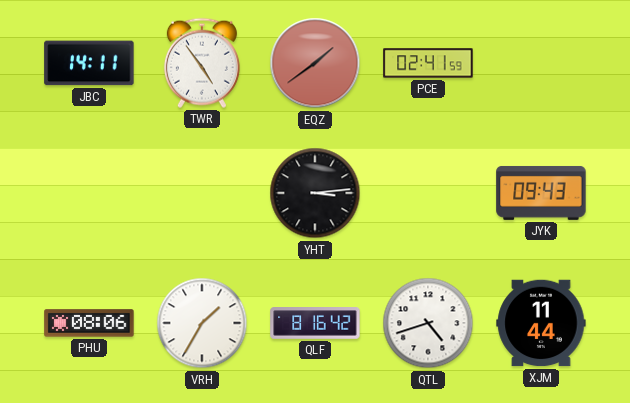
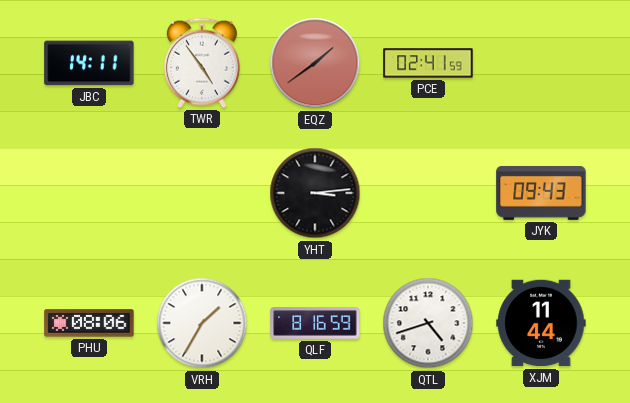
QLF: 8:16:42 -> 8:16:59 (315, 323)
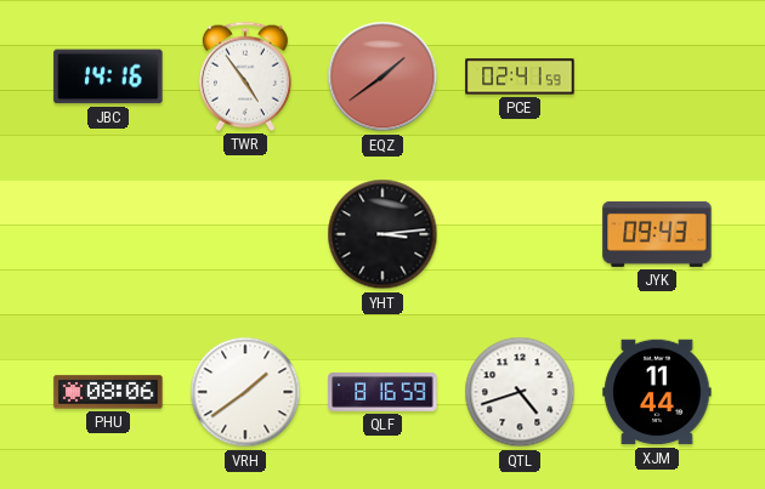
JBC: 14:11 -> 14:16 (108, 76)
VRH: 1:35 -> 1:39 (245, 392)
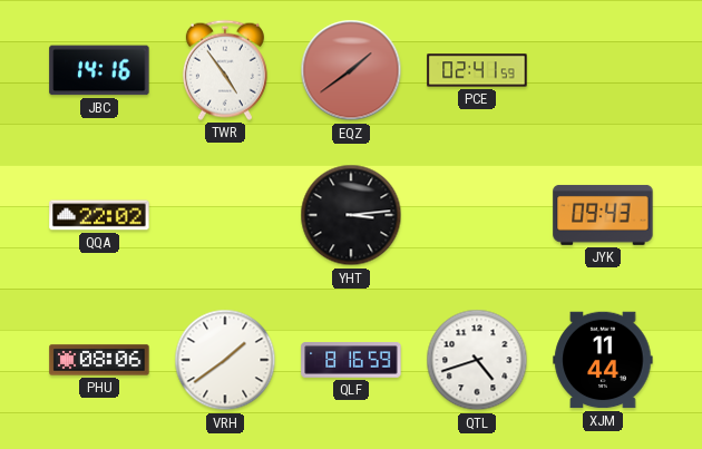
QQA: none -> 22:02 (99, 215)
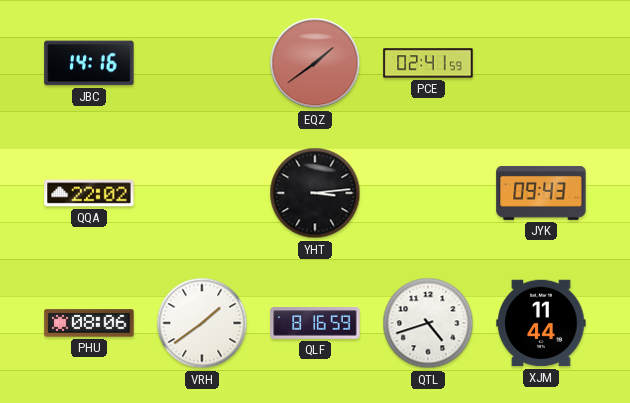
TWR: 4:54 -> none (225, 70)
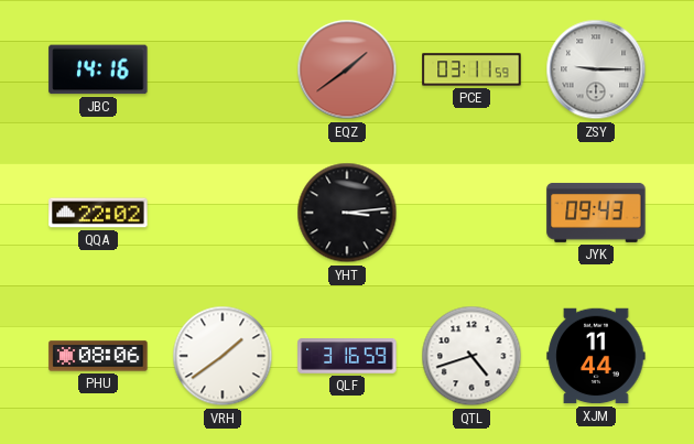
PCE: 02:41 -> 03:11 (471, 69)
ZSY: none -> 9:15 (596, 69)
QLF: 8:16 -> 3:16 (347, 356)
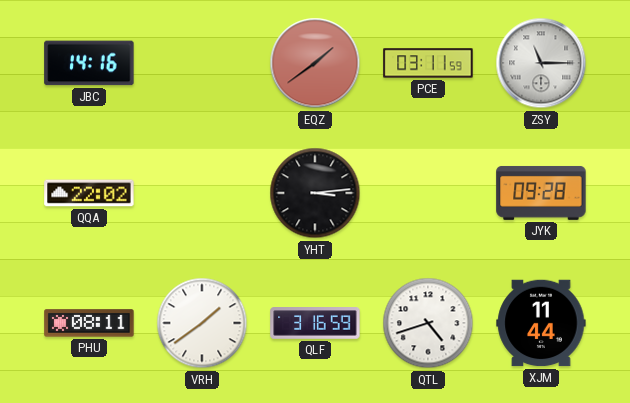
ZSY: 9:15 -> 11:15 (541, 63)
JYK: 09:43 -> 09:28 (541, 193)
PHU: 08:06 -> 08:11 (89, 323)
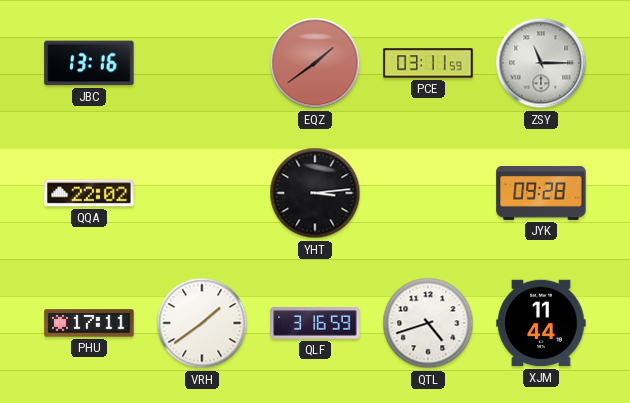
JBC: 14:16 -> 13:16 (89, 63)
PHU: 08:11 -> 17:11 (89, 323)
